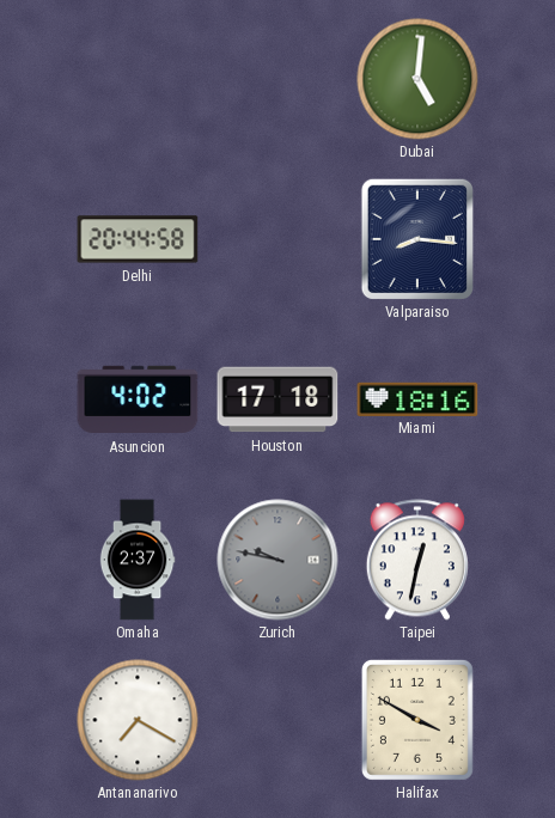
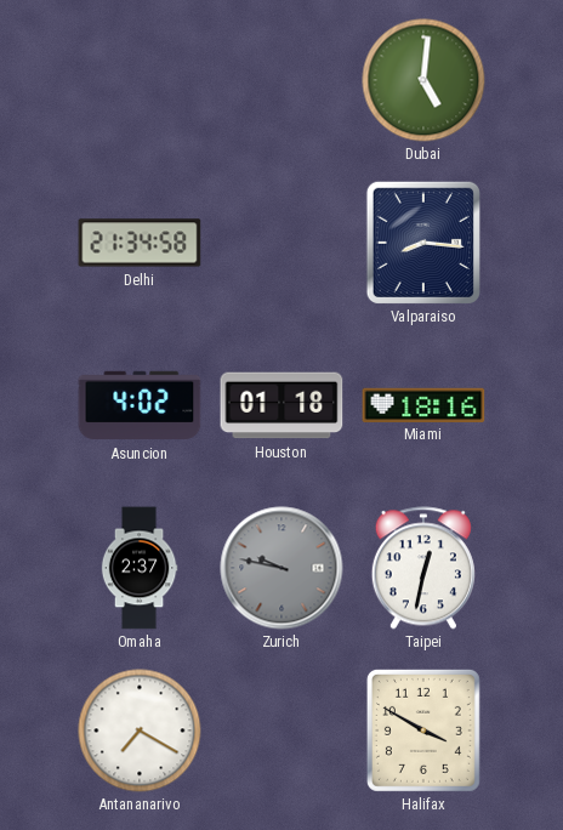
Delhi: 20:44 -> 21:34 (140, 243)
Houston: 17:18 -> 01:18 (281, 405)
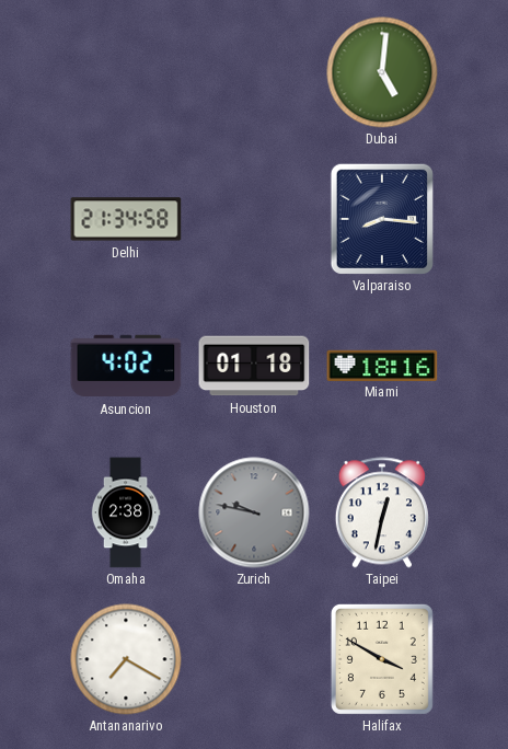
Omaha: 2:37 -> 2:38 (126, 512)
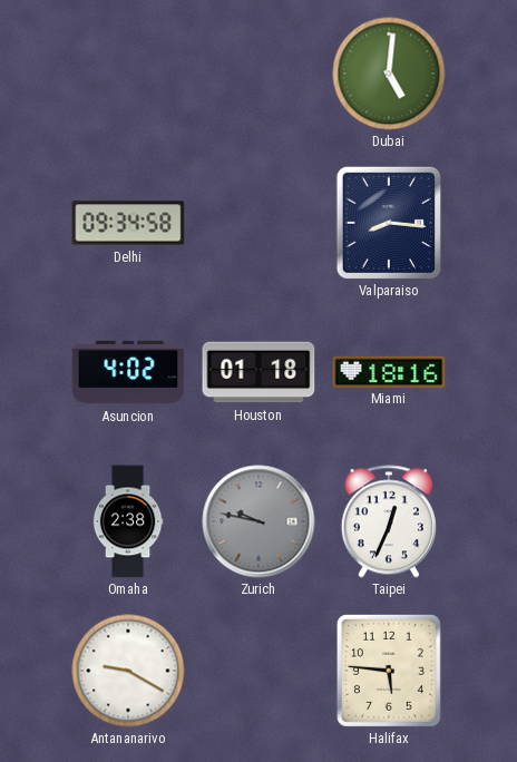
Delhi: 21:34 -> 09:34 (128, 223)
Taipei: 12:32 -> 12:34 (389, 521)
Antananarivo: 7:20 -> 9:20 (128, 671)
Halifax: 3:50 -> 5:46 (389, 671)
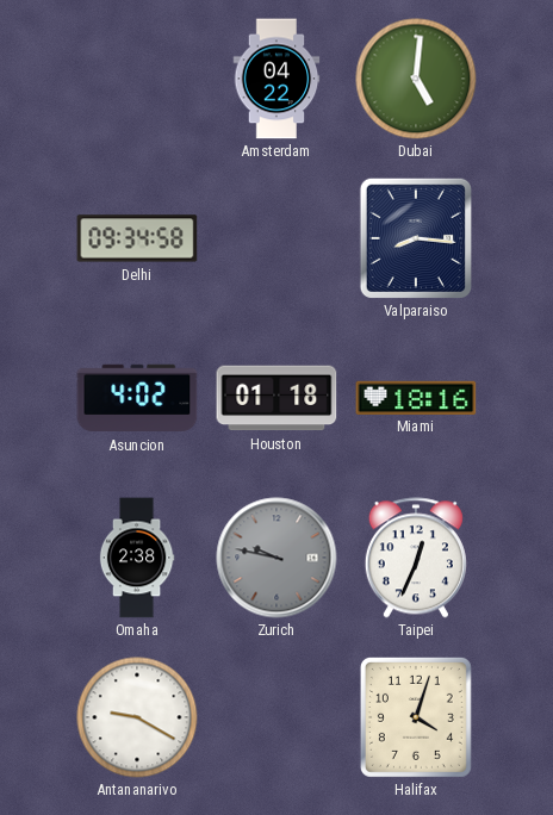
Amsterdam: none -> 04:22 (276, 79)
Halifax: 5:46 -> 4:03 (416, 717)
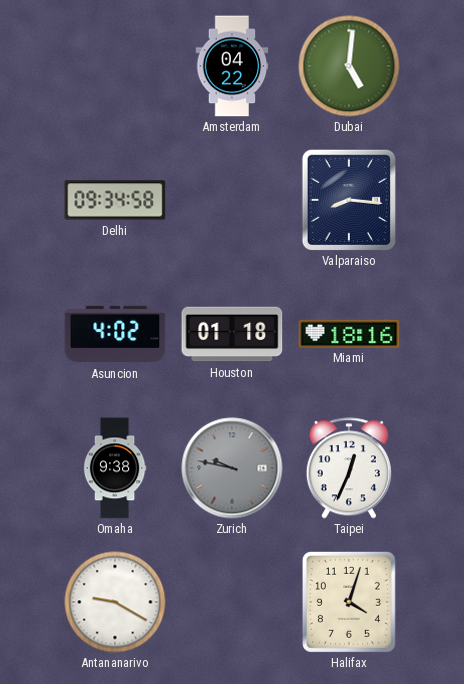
Omaha: 2:38 -> 9:38 (115, 468)
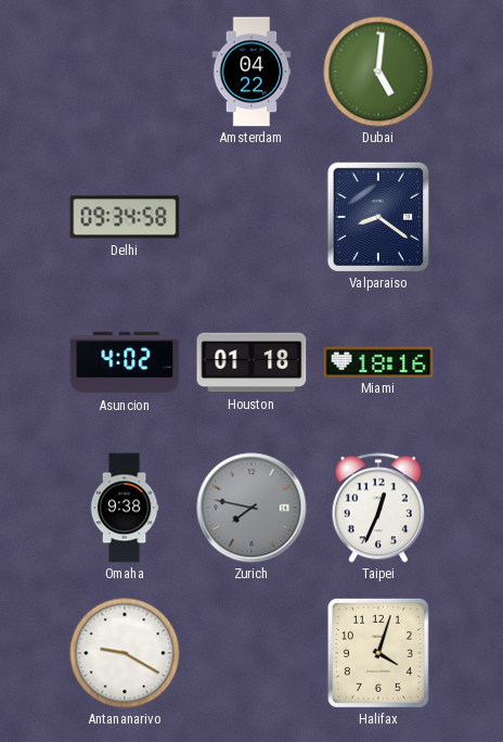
Valparaiso: 8:16 -> 8:21 (378, 216)
Zurich: 9:47 -> 7:47 (251, 508)
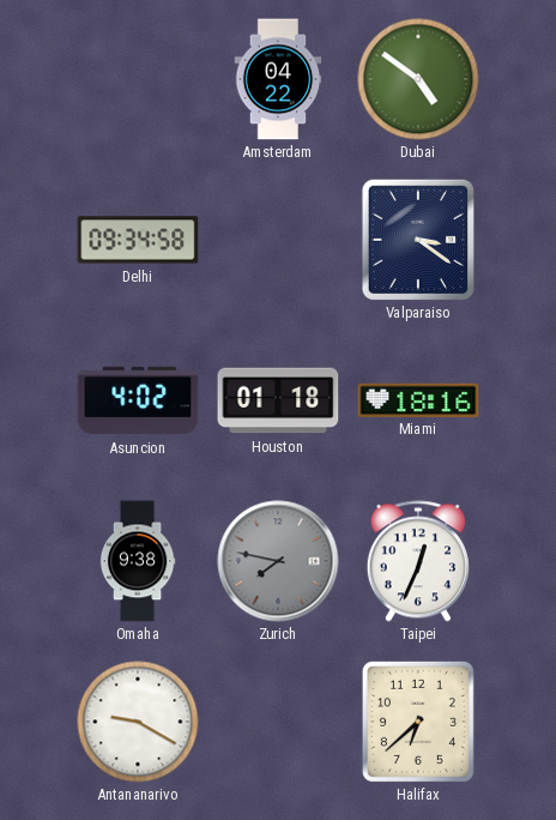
Dubai: 5:01 -> 4:51 (418, 79)
Valparaiso: 8:21 -> 3:21 (418, 239)
Halifax: 4:03 -> 6:38 (418, 722)
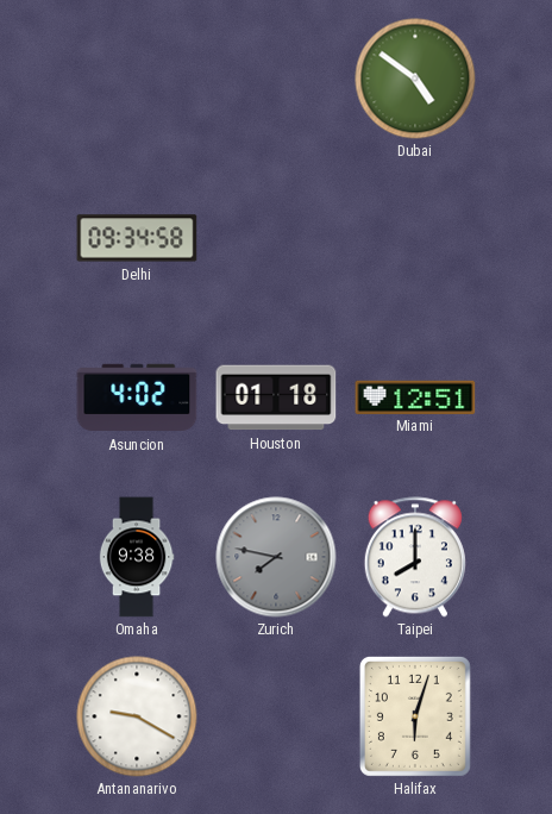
Amsterdam: 04:22 -> none (278, 79)
Valparaiso: 3:21 -> none (418, 239)
Miami: 18:16 -> 12:51 (415, 396)
Taipei: 12:34 -> 8:00 (415, 557)
Halifax: 6:38 -> 6:03 (415, 716)
